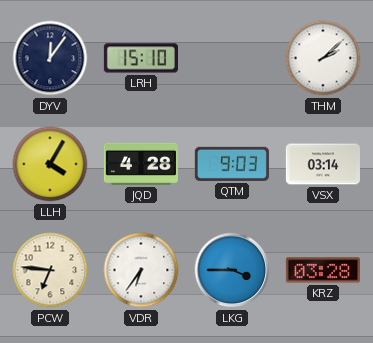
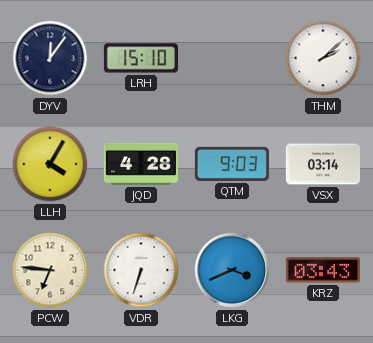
VDR: 6:36 -> 6:33 (141, 270)
LKG: 3:45 -> 3:41 (232, 270)
KRZ: 03:28 -> 03:43 (323, 270)
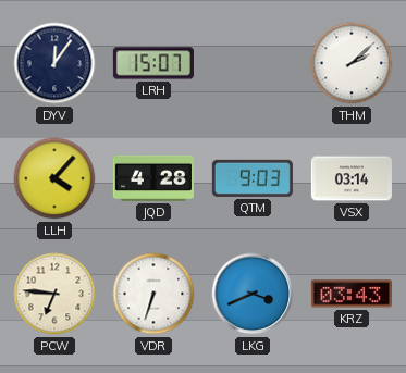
LRH: 15:10 -> 15:07 (153, 63)
LLH: 4:05 -> 4:07 (54, 178)
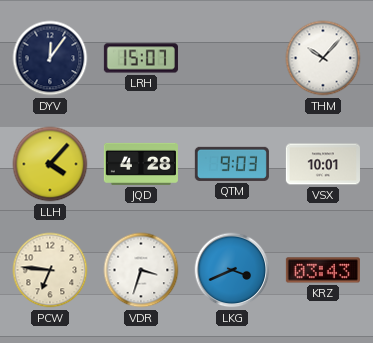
THM: 2:08 -> 10:07 (323, 58)
VSX: 03:14 -> 10:01 (323, 164)
VDR: 6:33 -> 3:33 (141, 270)
